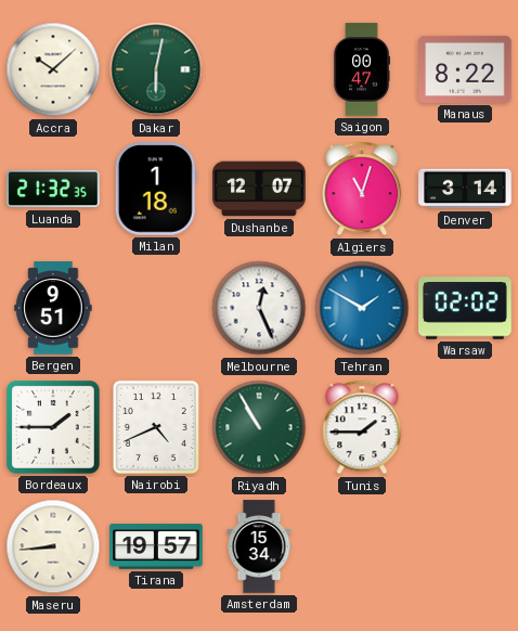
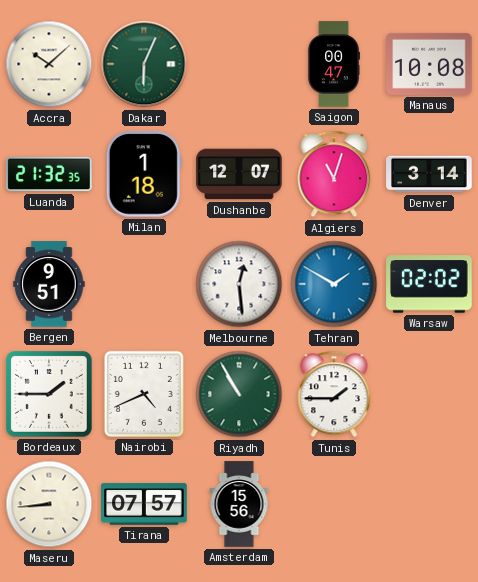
Dakar: 6:02 -> 6:04 (144, 64)
Manaus: 8:22 -> 10:08 (429, 64)
Melbourne: 12:26 -> 12:29 (239, 284)
Tirana: 19:57 -> 07:57 (144, 504)
Amsterdam: 15:34 -> 15:56 (239, 504)
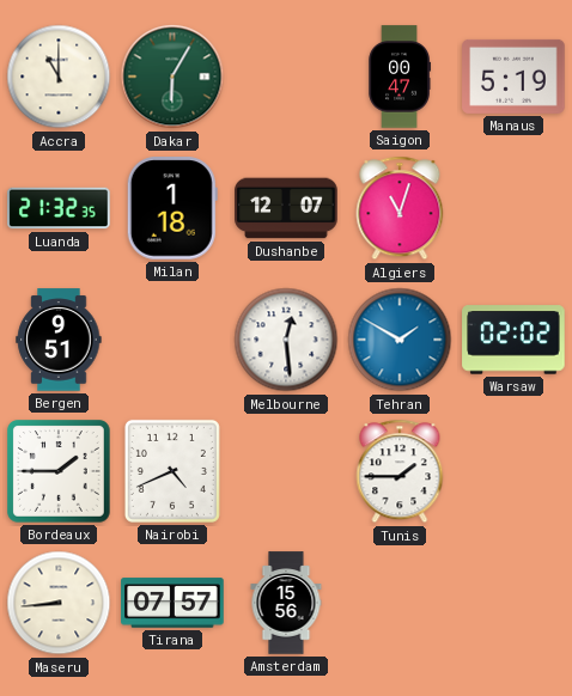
Accra: 10:08 -> 11:00 (59, 77)
Dakar: 6:04 -> 6:05 (172, 77)
Manaus: 10:08 -> 5:19 (513, 77)
Denver: 3:14 -> none (429, 174)
Riyadh: 10:55 -> none (239, 394)
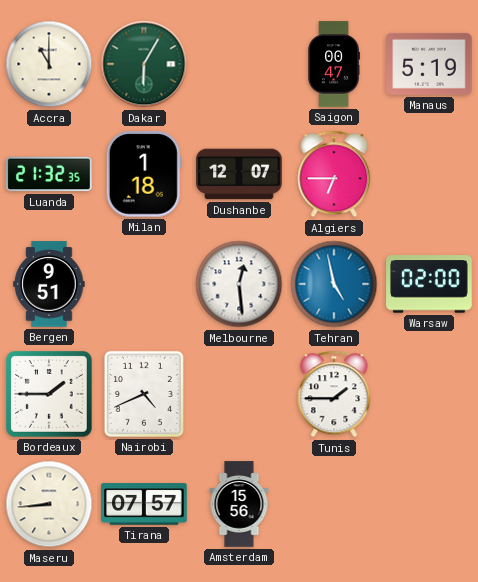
Algiers: 11:03 -> 6:45 (334, 174)
Tehran: 1:50 -> 4:58 (334, 284)
Warsaw: 02:02 -> 02:00 (429, 284)
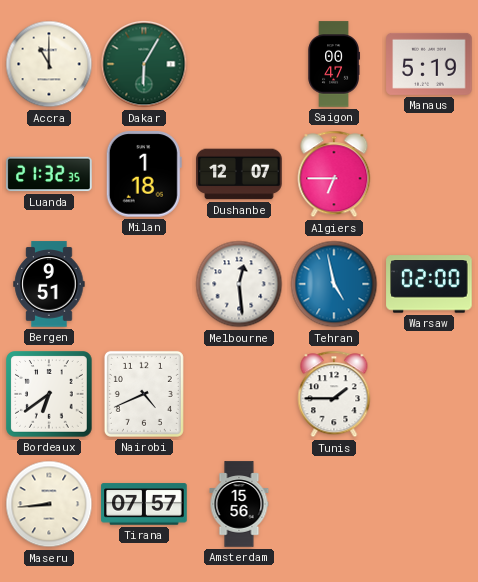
Bordeaux: 1:45 -> 6:39 (49, 394)
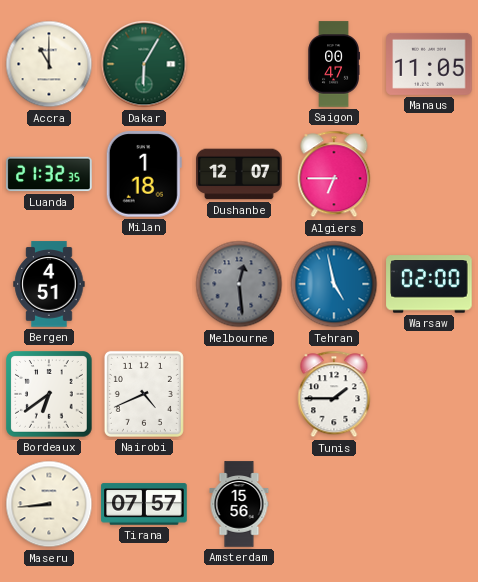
Manaus: 5:19 -> 11:05 (429, 64)
Bergen: 9:51 -> 4:51 (49, 284)
Melbourne dial: white -> grey (239, 284)
